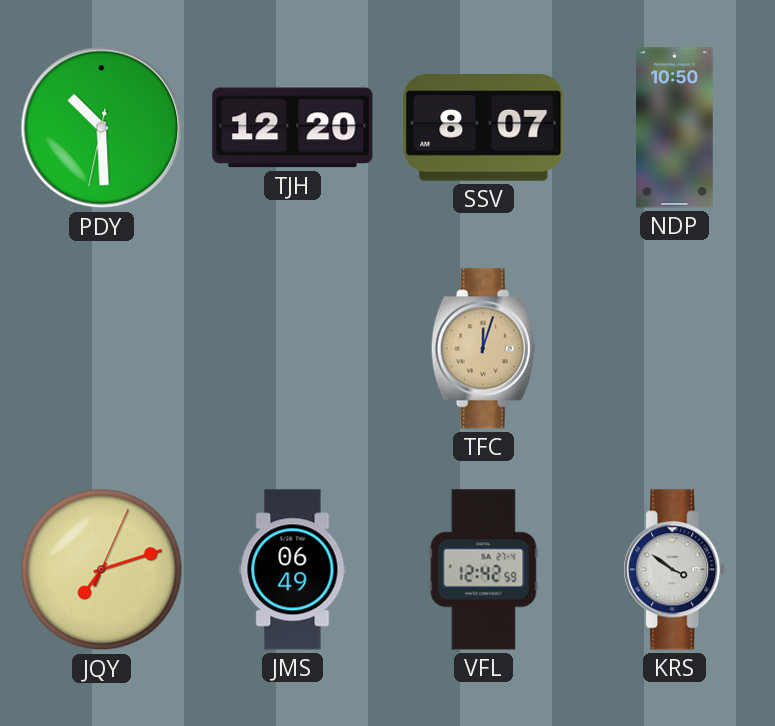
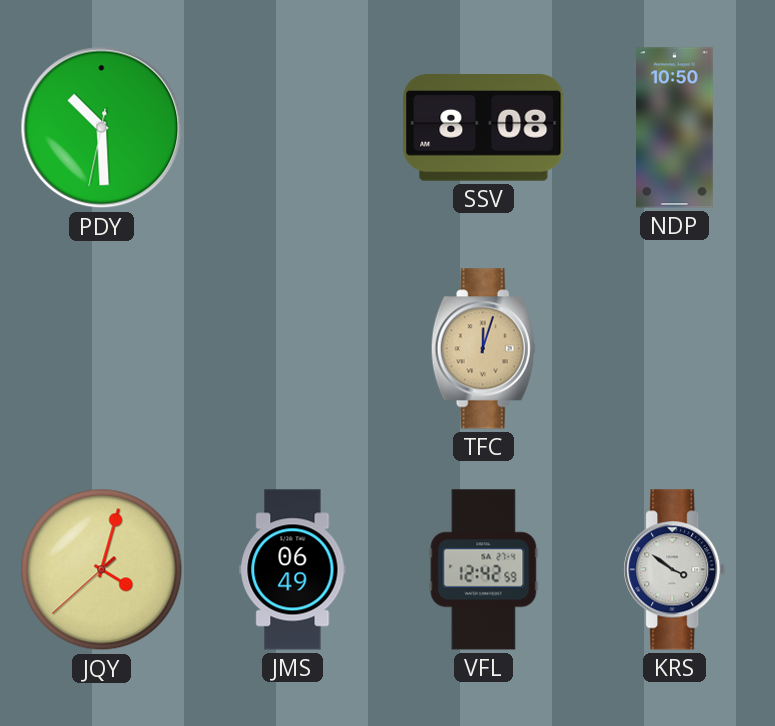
TJH: 12:20 -> none (293, 128)
SSV: 8:07 -> 8:08 (484, 128)
JQY: 7:12 -> 4:02 (102, 570)
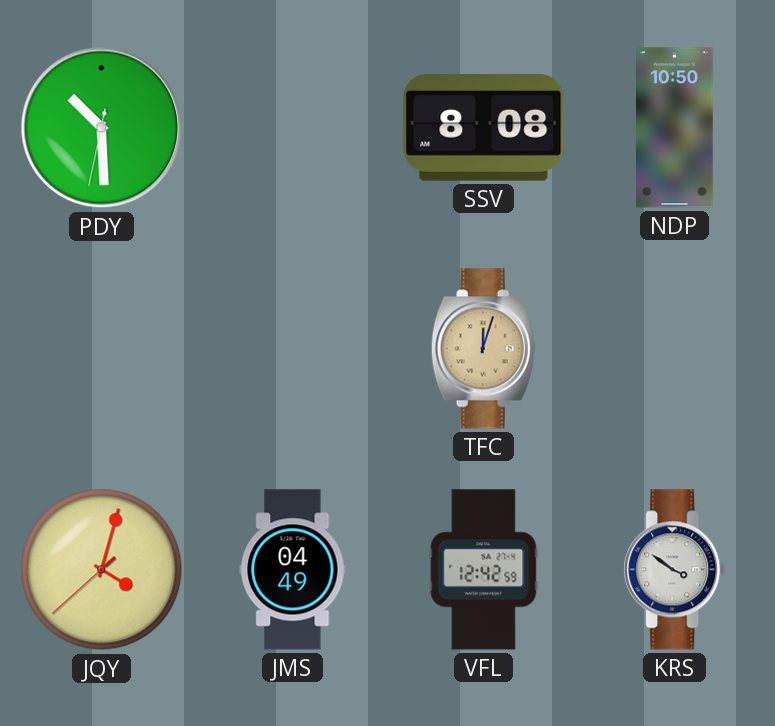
JMS: 06:49 -> 04:49 (293, 570)
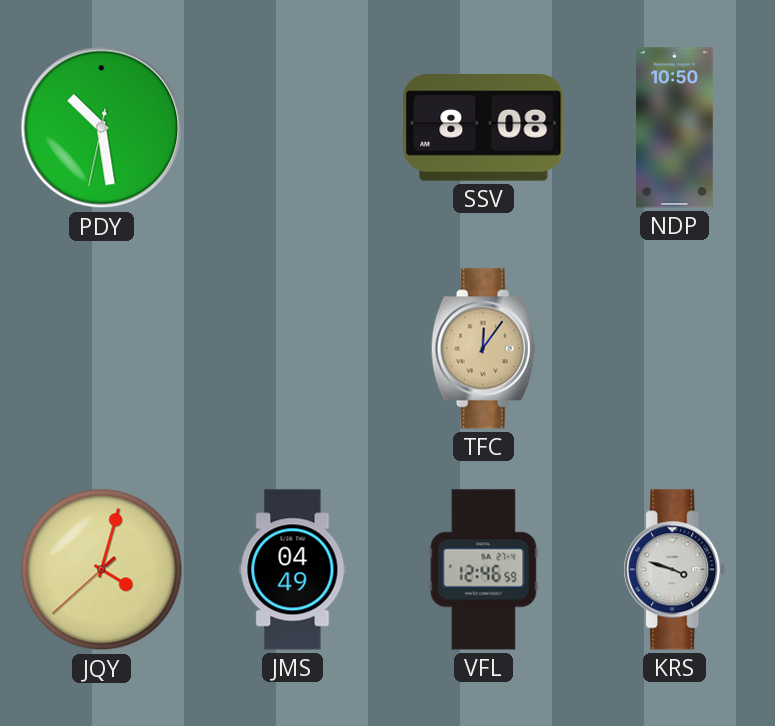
PDY: 10:29 -> 10:28 (102, 128)
TFC: 12:03 -> 12:06 (483, 349)
VFL: 12:42 -> 12:46 (484, 570)
KRS: 3:51 -> 3:48 (675, 570)
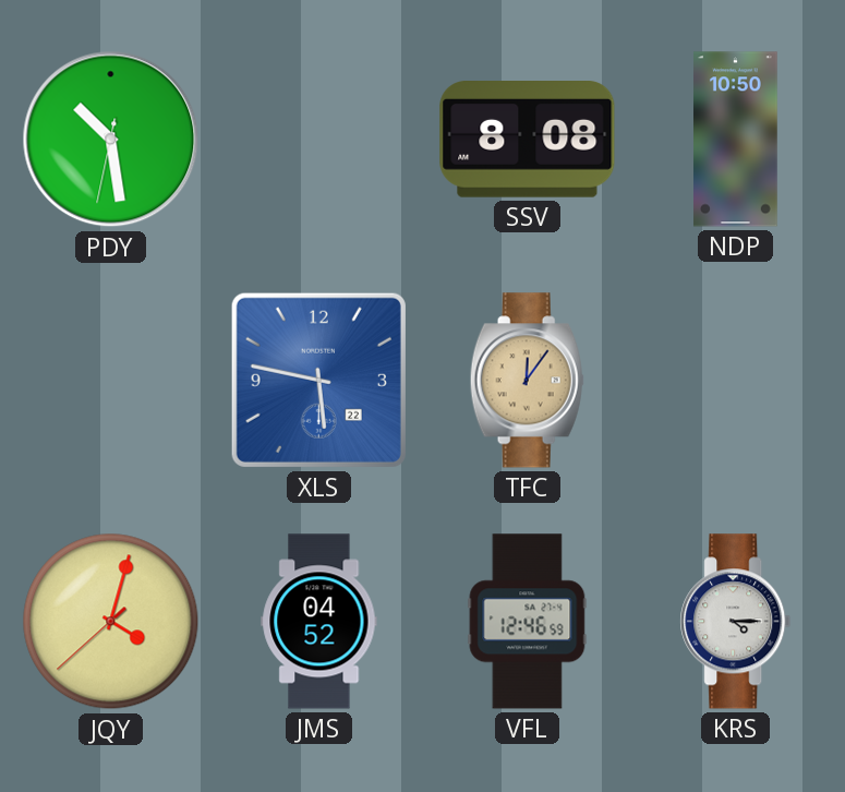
XLS: none -> 5:47 (318, 380)
JMS: 04:49 -> 04:52 (319, 622)
KRS: 3:48 -> 4:15 (736, 622)
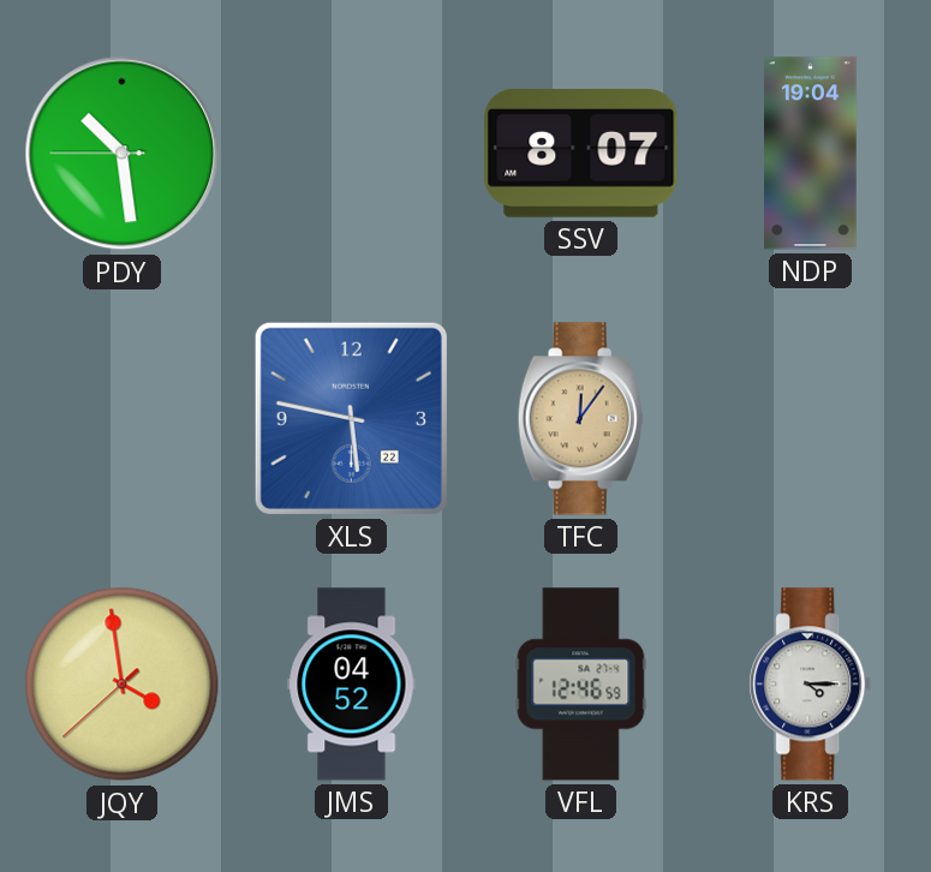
PDY: 10:28:32 -> 10:28:45 (123, 154)
SSV: 8:08 -> 8:07 (581, 154)
NDP: 10:50 -> 19:04 (811, 154)
JQY: 4:02 -> 3:58 (123, 685)
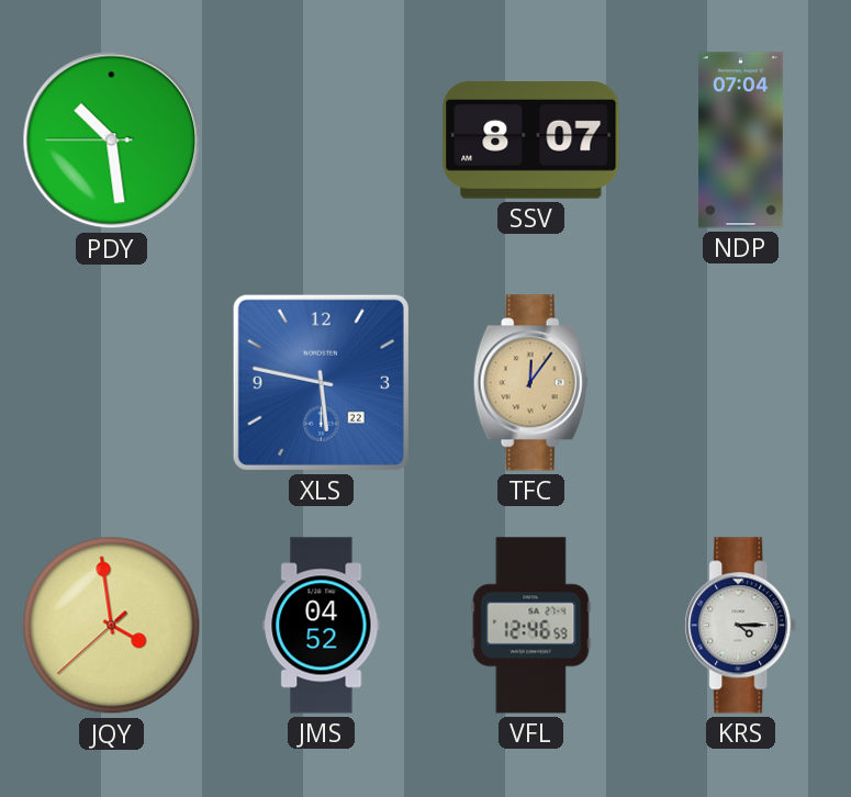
NDP: 19:04 -> 07:04 (741, 141)
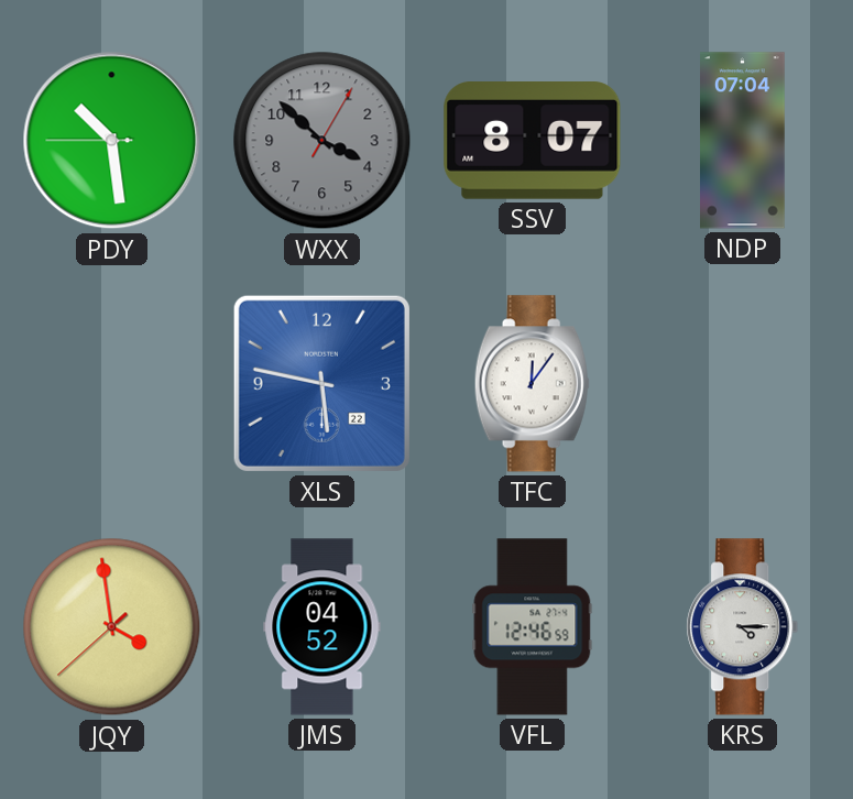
WXX: none -> 3:52 (322, 141)
TFC dial: champagne -> white (532, 384)
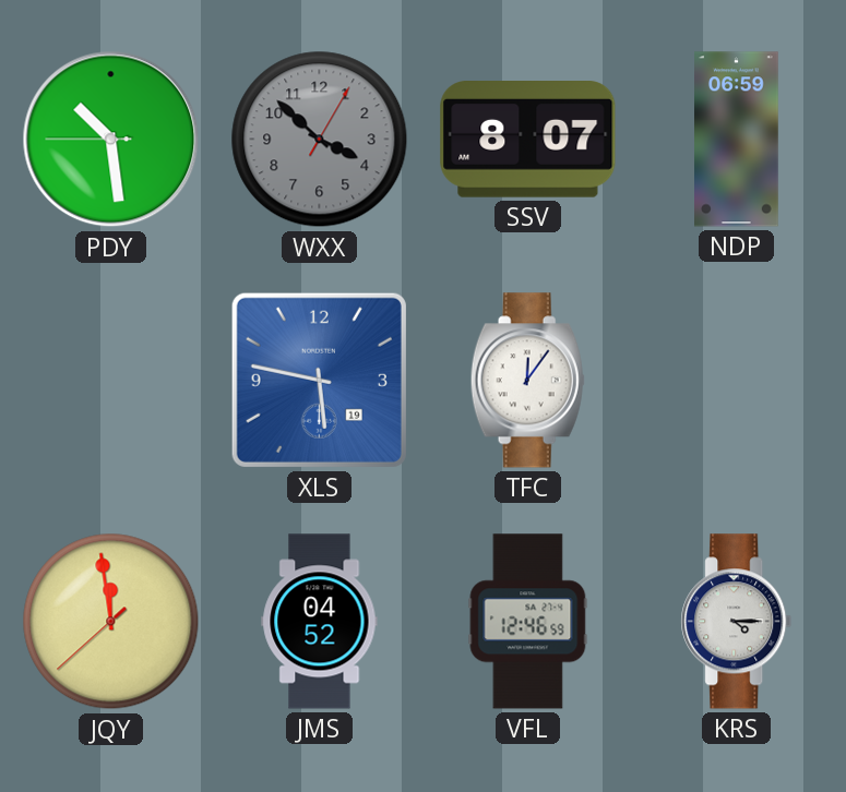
NDP: 07:04 -> 06:59 (737, 140)
XLS date: 22 -> 19 (319, 380)
JQY: 3:58 -> 11:58 (111, 622)
